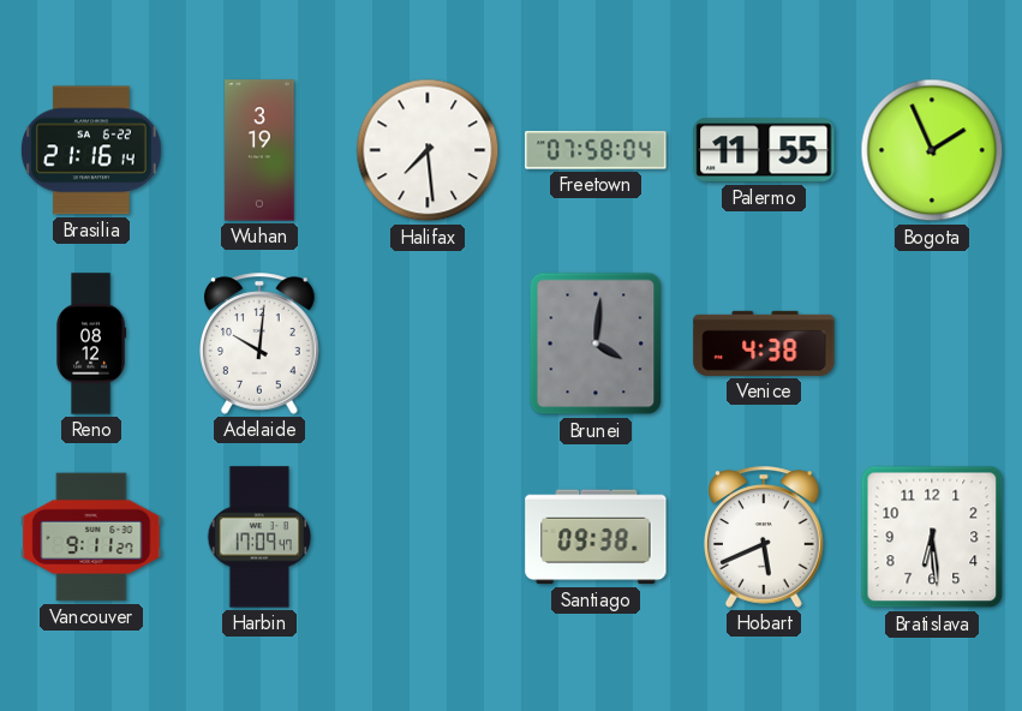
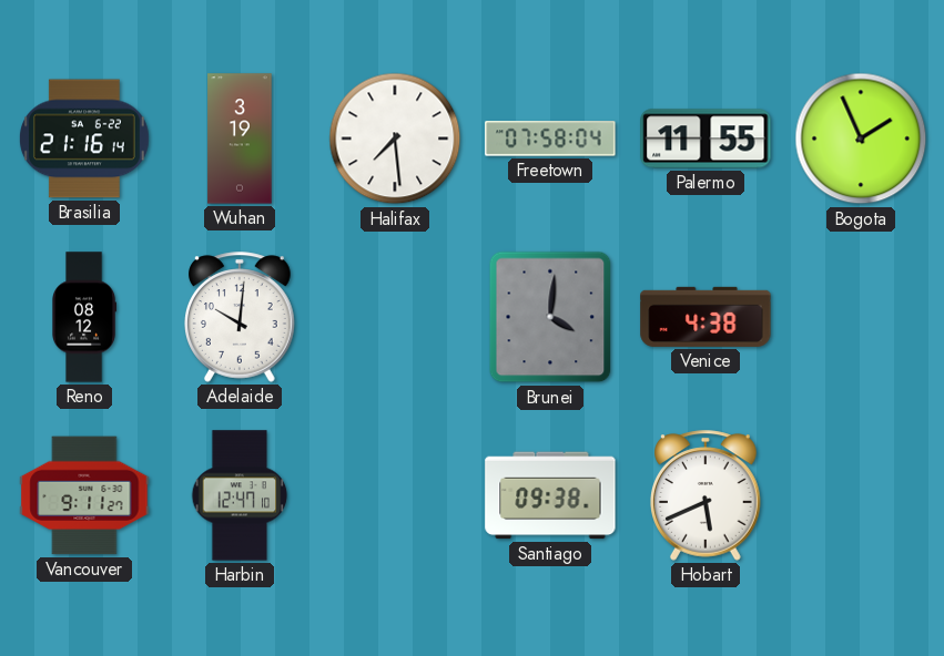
Harbin: 17:09 -> 12:47 (240, 495)
Bratislava: 6:29 -> none (932, 537)
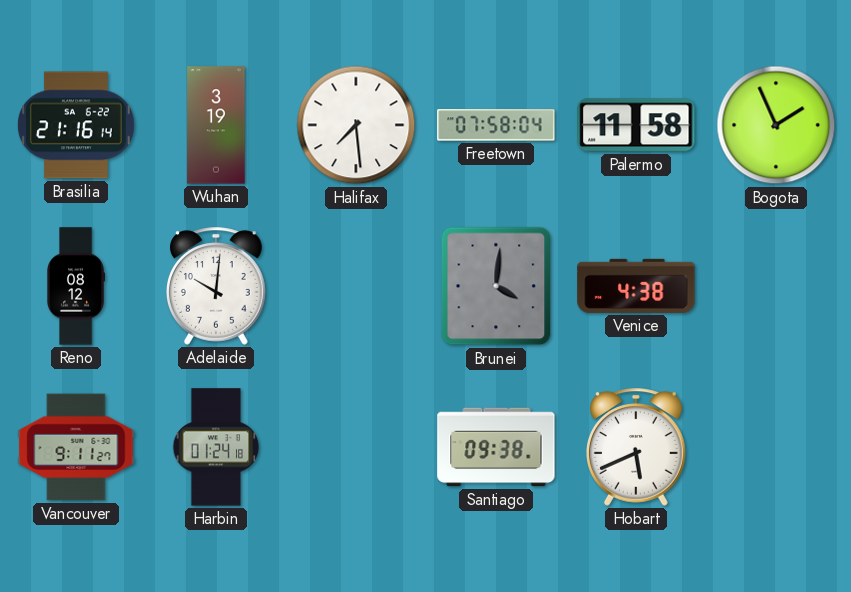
Palermo: 11:55 -> 11:58 (636, 125)
Harbin: 12:47 -> 01:24 (216, 447)
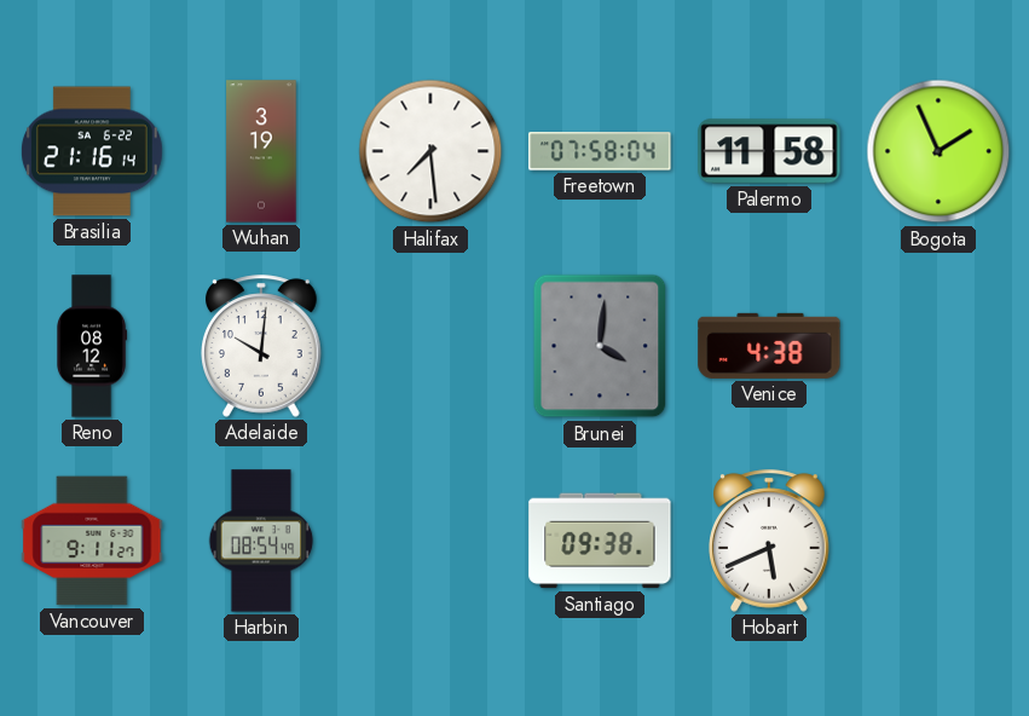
Harbin: 01:24 -> 08:54 (261, 541)
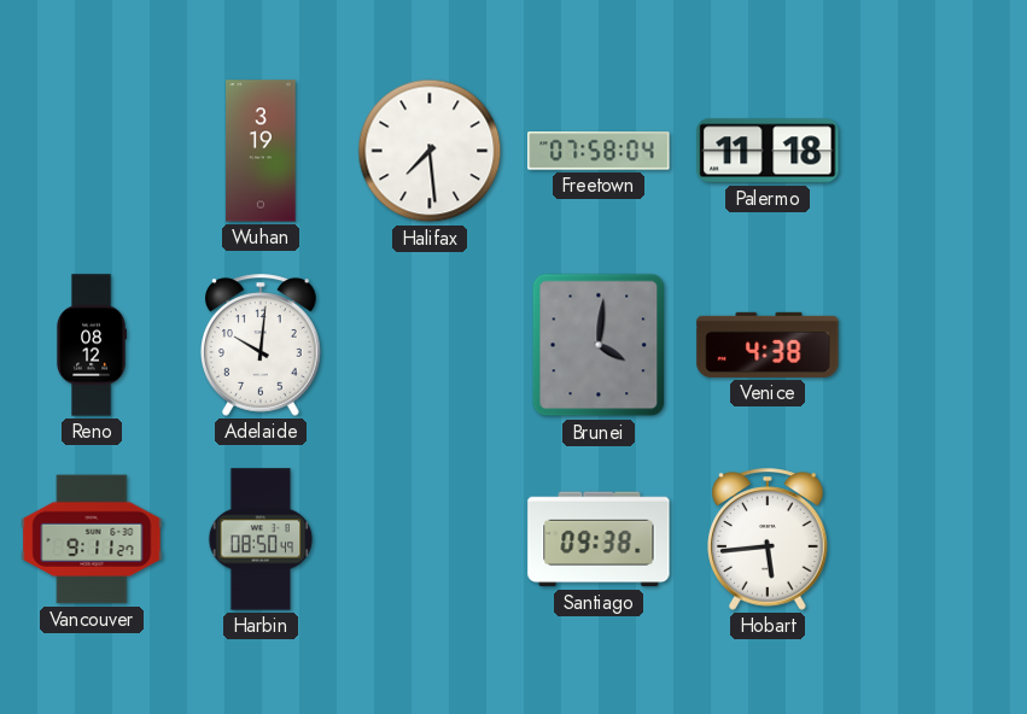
Brasilia: 21:16 -> none (92, 151)
Palermo: 11:58 -> 11:18 (768, 151)
Bogota: 1:56 -> none (938, 151)
Harbin: 08:54 -> 08:50 (261, 539)
Hobart: 5:41 -> 5:44 (769, 539)
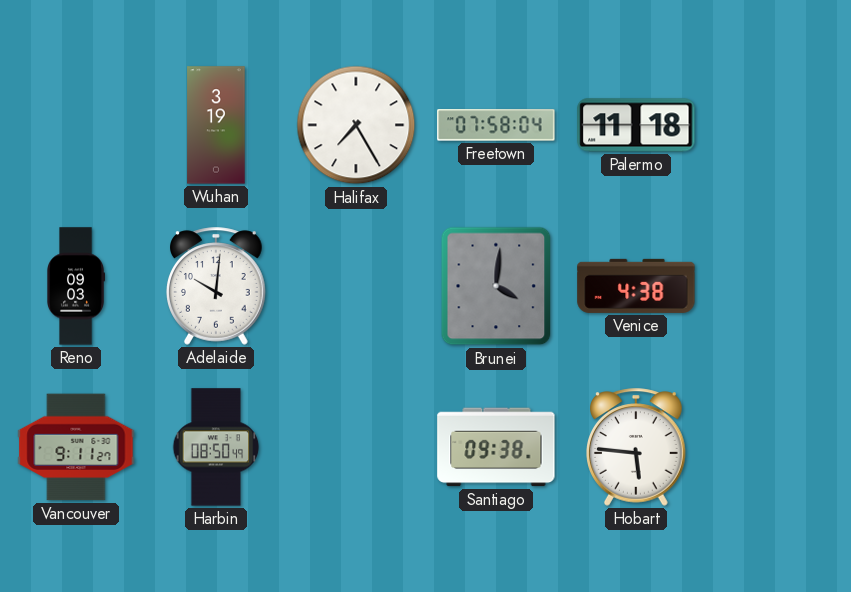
Halifax: 7:29 -> 7:25 (356, 125)
Reno: 08:12 -> 09:03 (77, 286)
Hobart: 5:44 -> 5:46 (637, 447)
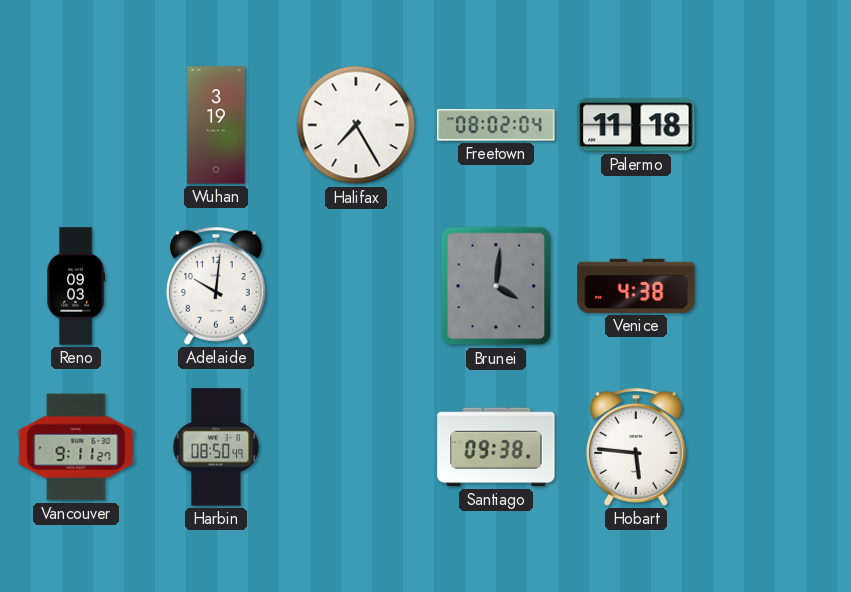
Freetown: 07:58 -> 08:02 (496, 125)
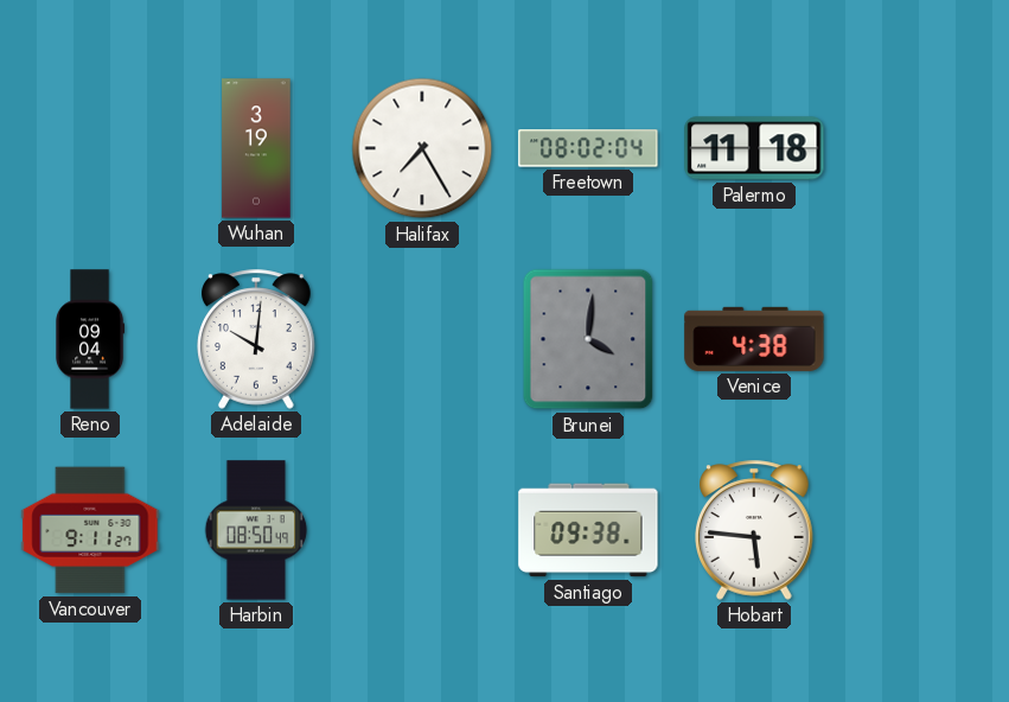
Reno: 09:03 -> 09:04 (91, 339)
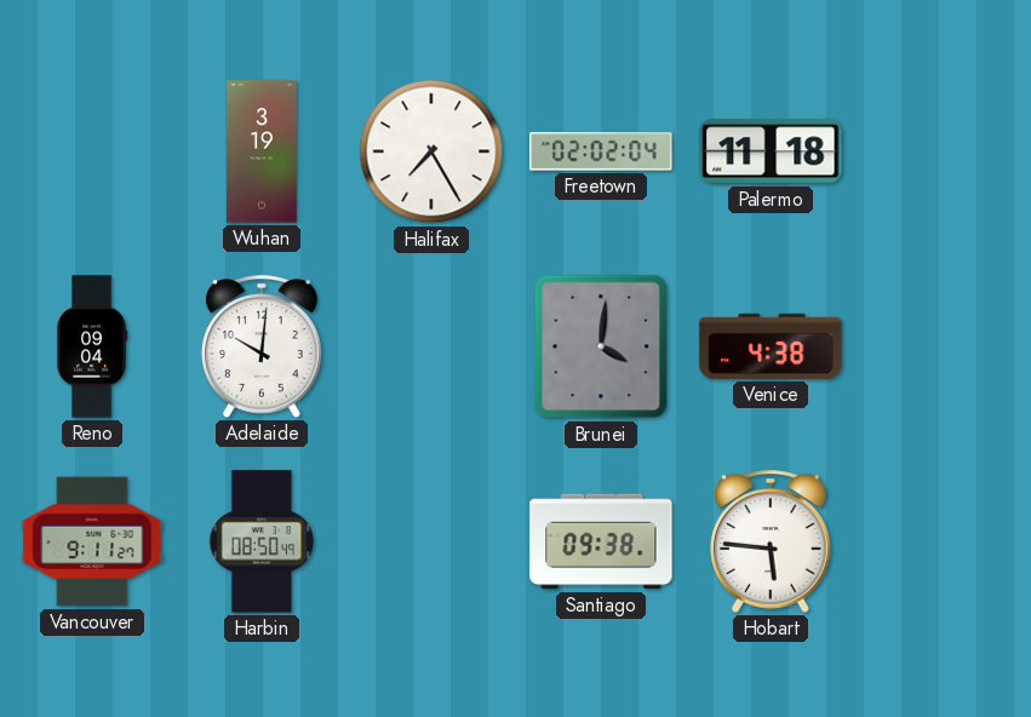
Freetown: 08:02 -> 02:02 (601, 151)
